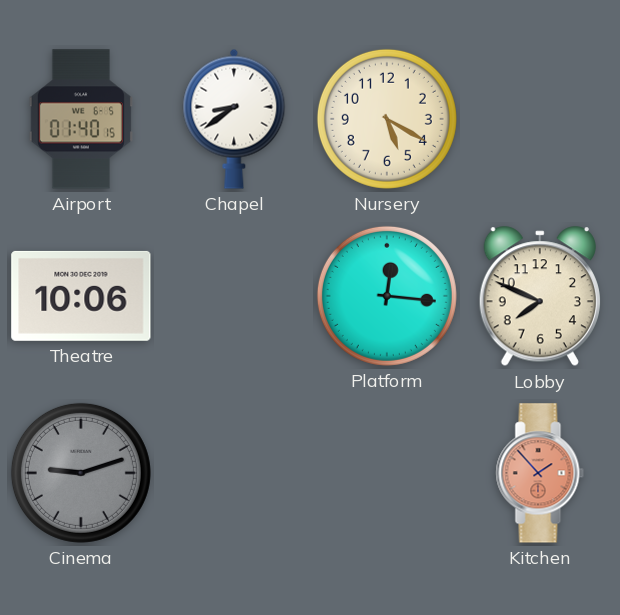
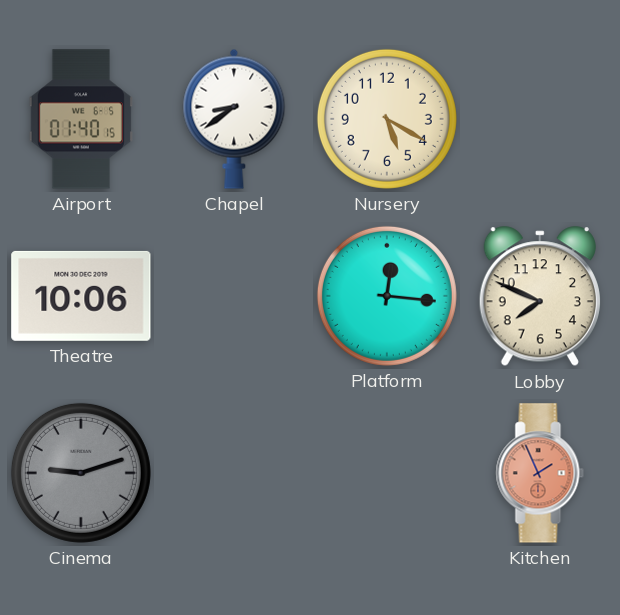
Kitchen: 1:53 -> 1:56 (540, 473)
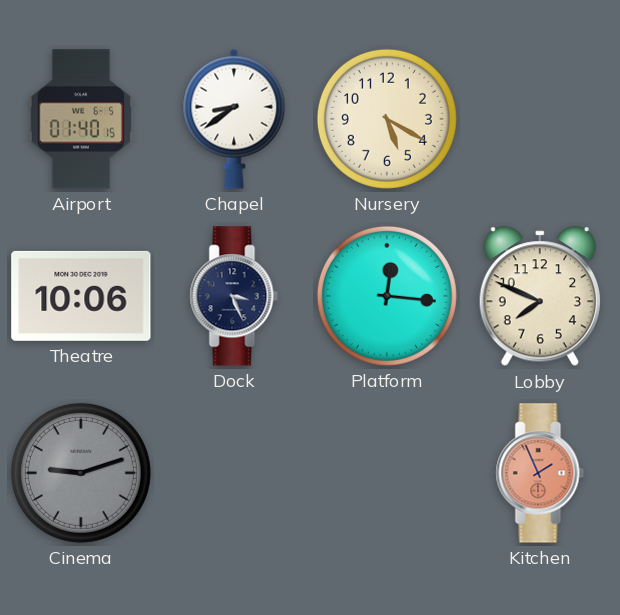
Dock: none -> 3:26 (234, 296)
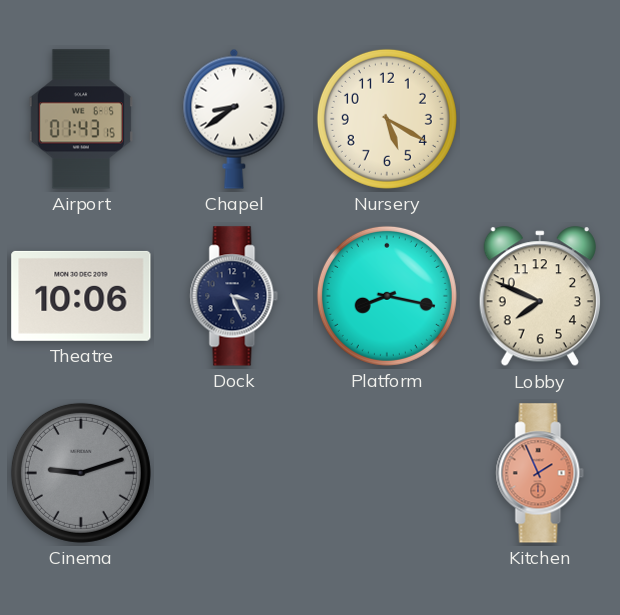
Airport: 01:40 -> 01:43 (81, 119)
Platform: 12:16 -> 8:17 (387, 296)
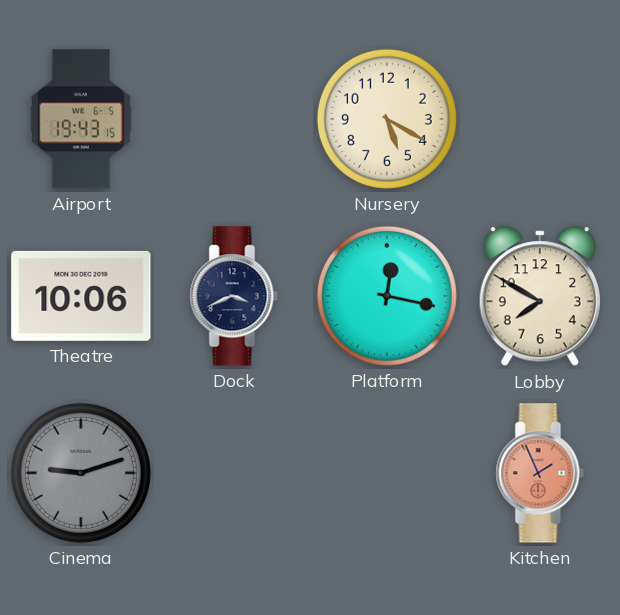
Airport: 01:43 -> 19:43 (81, 119)
Chapel: 8:39 -> none (234, 119)
Dock: 3:26 -> 3:41 (234, 296)
Platform: 8:17 -> 12:17 (387, 296)
Lobby: 7:49 -> 7:50 (540, 297)
